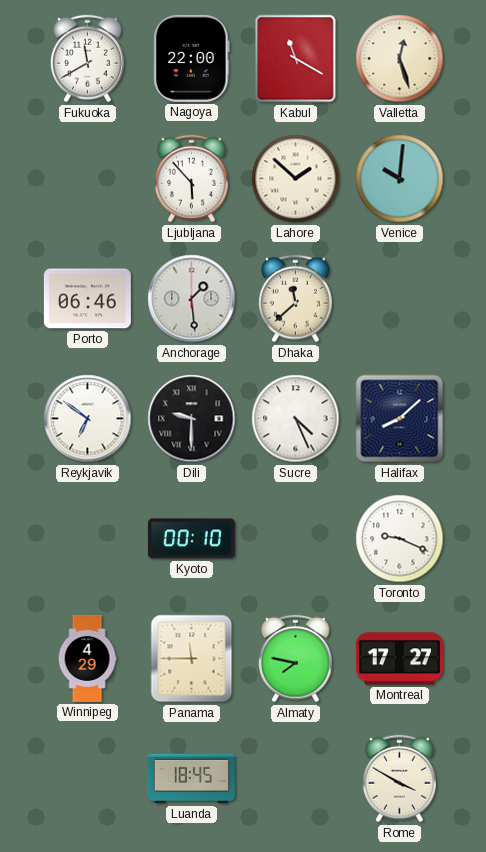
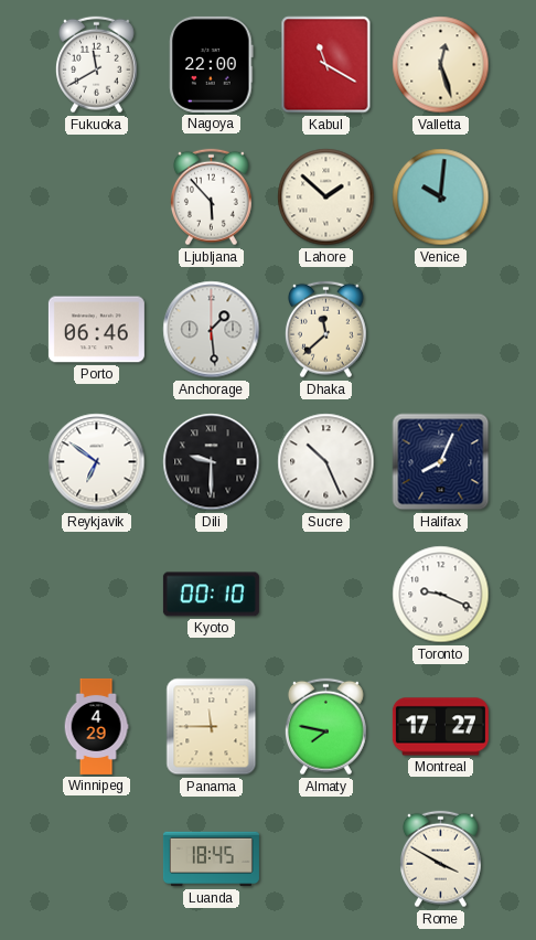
Sucre: 4:26 -> 10:26 (326, 462)
Halifax: 8:08 -> 8:04 (441, 462)
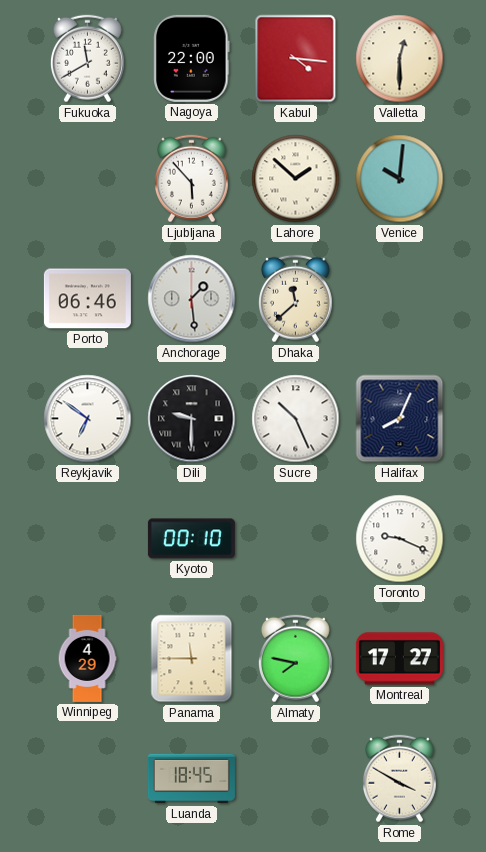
Kabul: 11:20 -> 4:16 (296, 59)
Valletta: 12:27 -> 12:30 (400, 59)
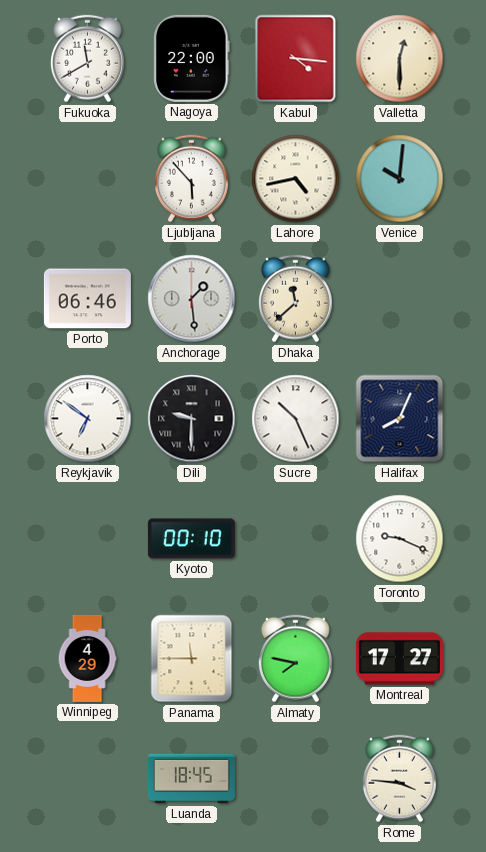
Lahore: 1:52 -> 4:43 (296, 179)
Rome: 3:50 -> 3:46 (399, 779)
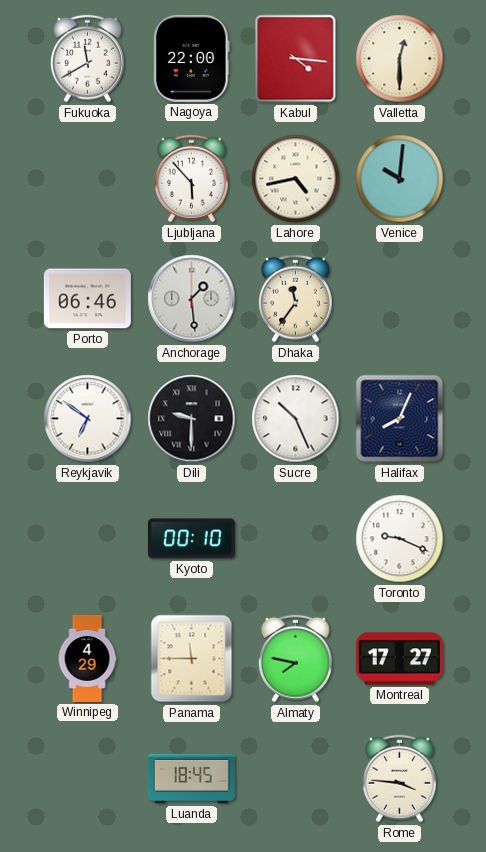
Dhaka: 11:38 -> 11:36 (295, 299)
